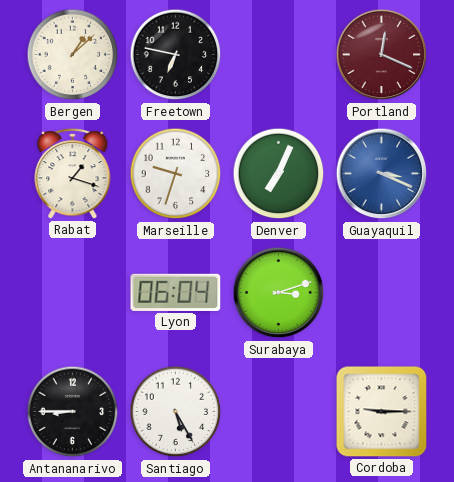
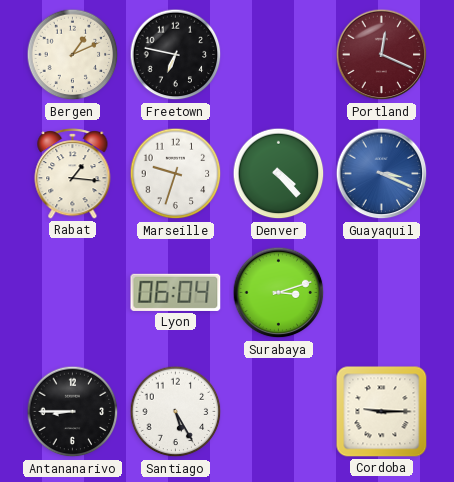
Bergen: 1:08 -> 1:11 (73, 55)
Rabat: 1:18 -> 1:16 (73, 174)
Denver: 7:04 -> 4:23 (279, 174)
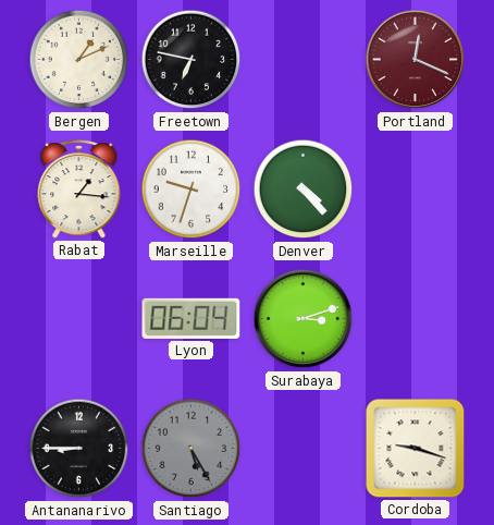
Guayaquil: 3:19 -> none (382, 174)
Santiago dial: white -> grey (192, 449)
Cordoba: 9:15 -> 9:18 (416, 449)
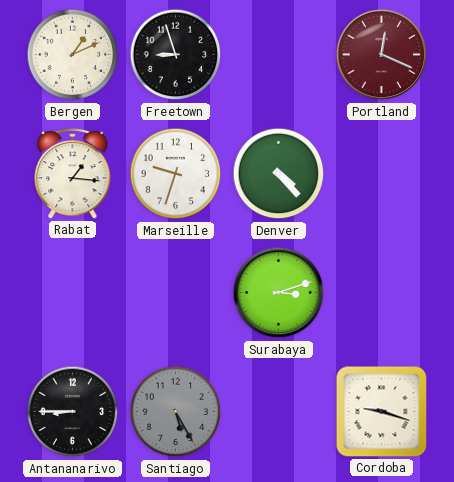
Freetown: 6:47 -> 8:57 (176, 55)
Lyon: 06:04 -> none (192, 318)
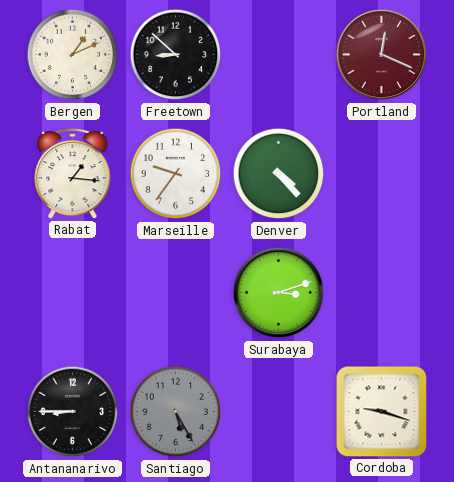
Freetown: 8:57 -> 8:52 (176, 55)
Marseille: 9:33 -> 9:36 (176, 174)
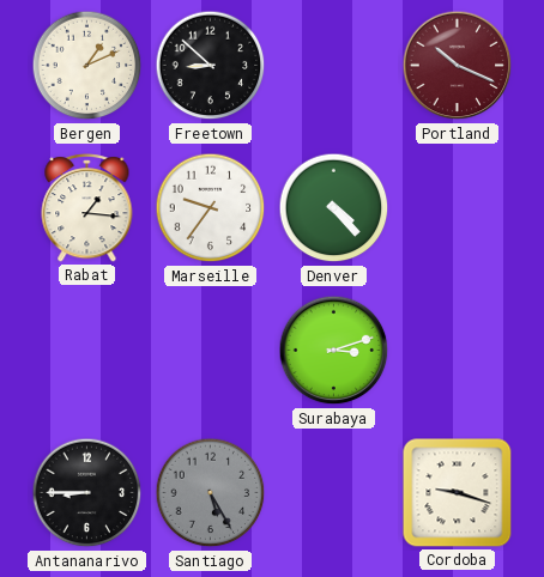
Portland: 12:19 -> 10:19 (458, 66)
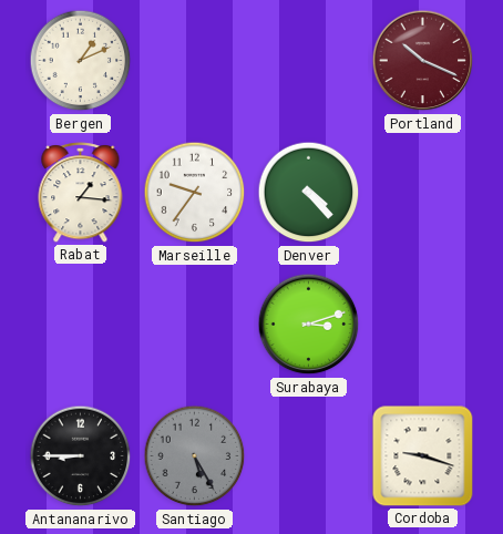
Freetown: 8:52 -> none (211, 66)
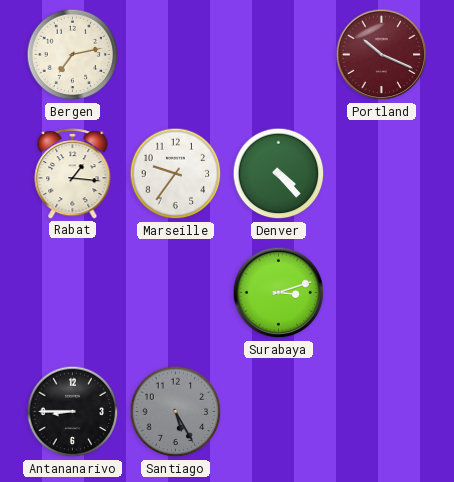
Bergen: 1:11 -> 7:13 (73, 55)
Cordoba: 9:18 -> none (423, 456)
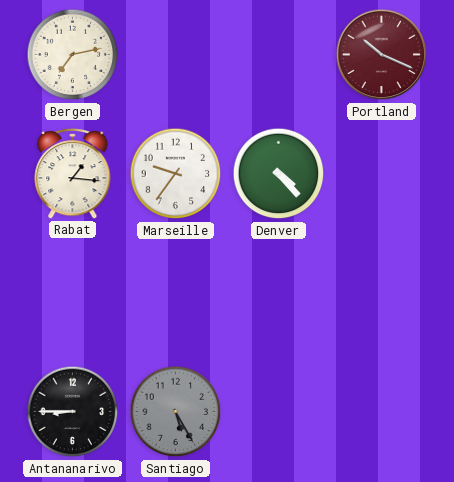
Surabaya: 3:12 -> none (279, 293)
